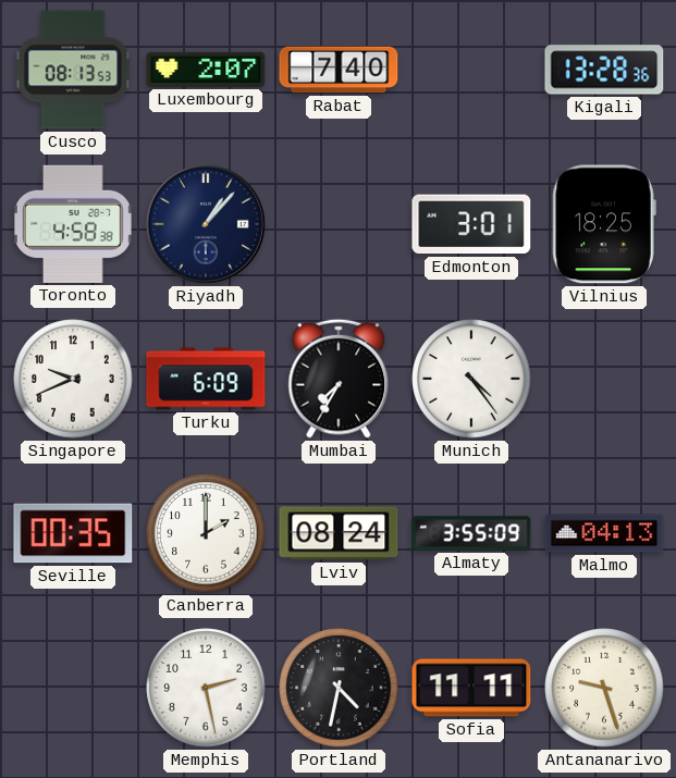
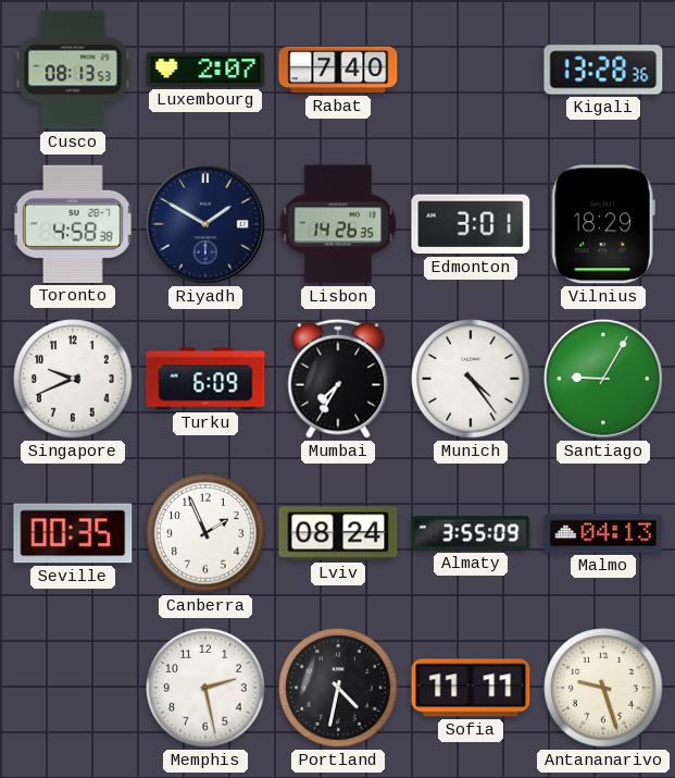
Riyadh: 1:07 -> 1:50 (205, 224)
Lisbon: none -> 14:26 (338, 224)
Vilnius: 18:25 -> 18:29 (603, 224)
Santiago: none -> 9:05 (603, 379)
Canberra: 2:00 -> 1:56 (205, 533)
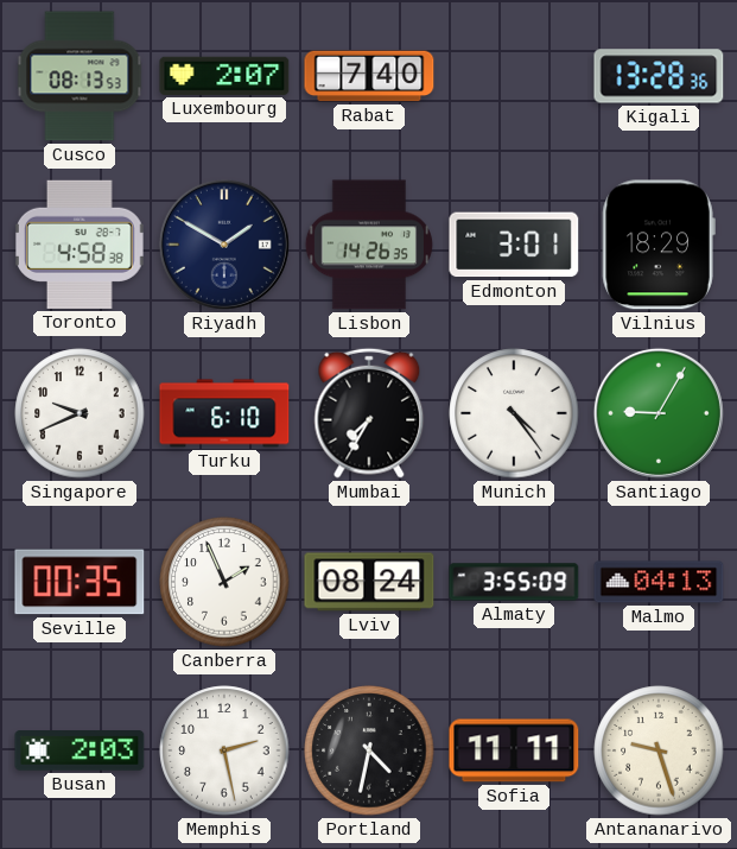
Turku: 6:09 -> 6:10 (224, 413)
Busan: none -> 2:03 (80, 752)
